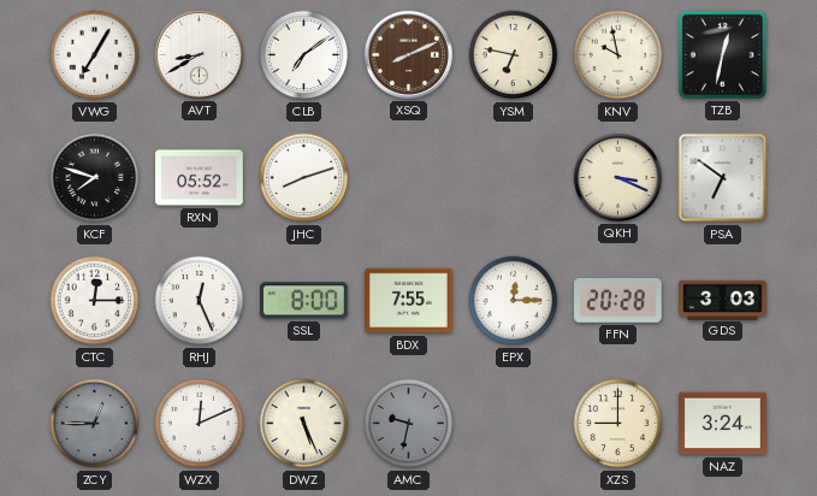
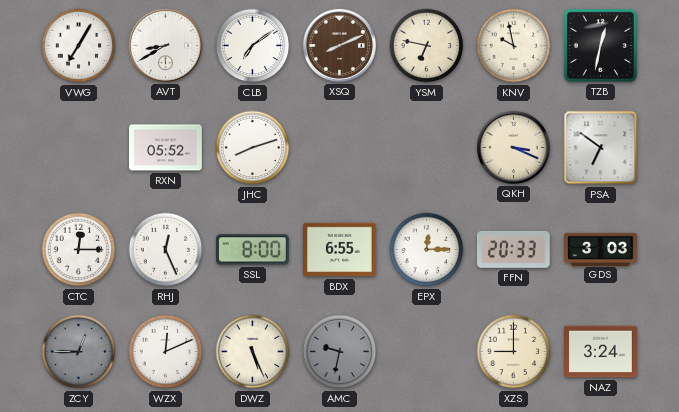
KCF: 7:48 -> none (95, 178)
BDX: 7:55 -> 6:55 (340, 250)
FFN: 20:28 -> 20:33 (513, 250)
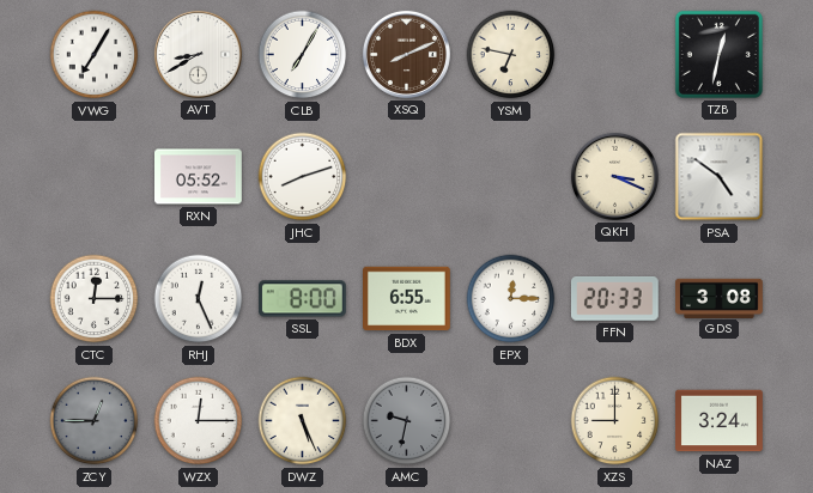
CLB: 7:09 -> 7:05 (303, 55)
KNV: 9:58 -> none (514, 46)
PSA: 6:51 -> 4:51 (720, 177)
GDS: 3:03 -> 3:08 (720, 298)
WZX: 12:11 -> 12:15 (199, 421)
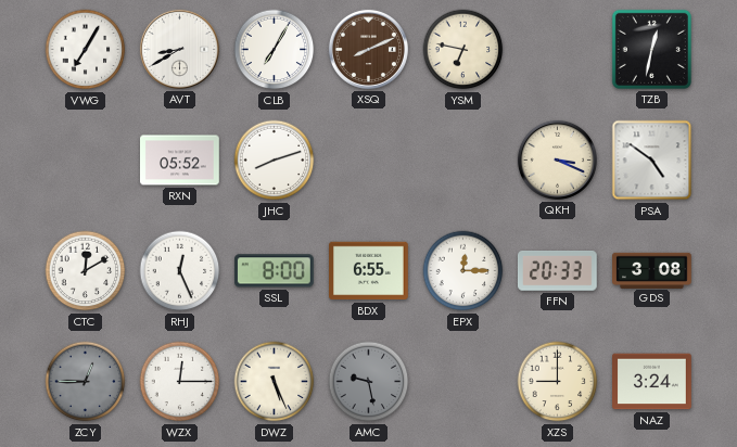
CTC: 12:15 -> 12:10 (86, 271)
AMC: 9:32 -> 9:28 (369, 382)
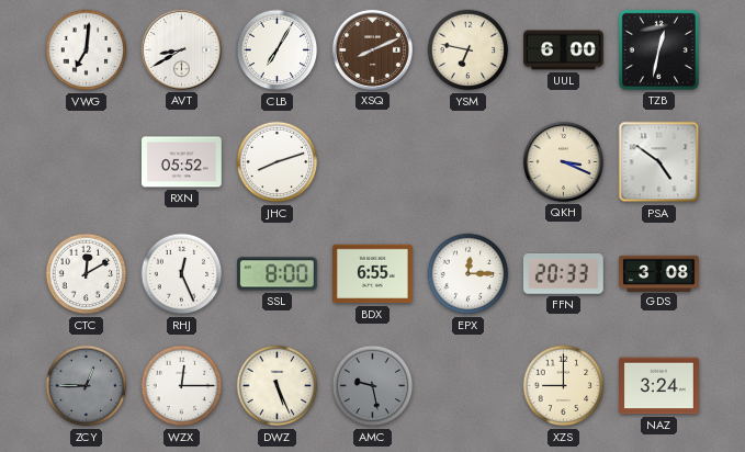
VWG: 7:05 -> 7:01 (87, 50)
UUL: none -> 6:00 (564, 50)
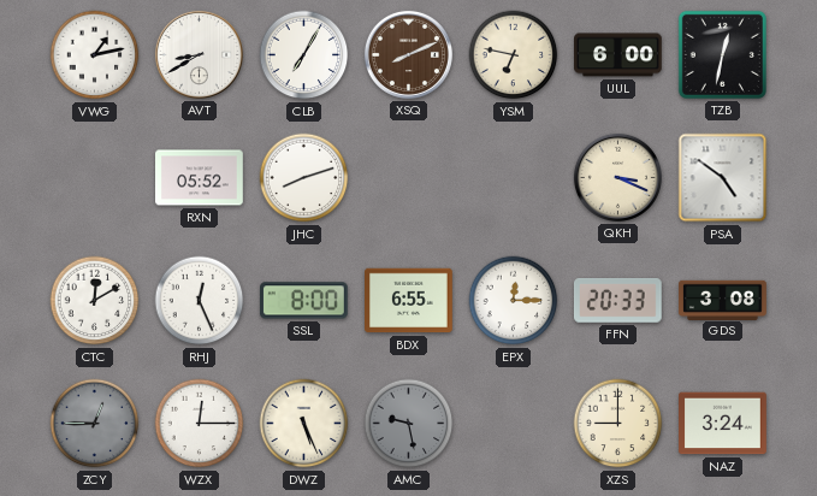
VWG: 7:01 -> 1:13 (95, 55)
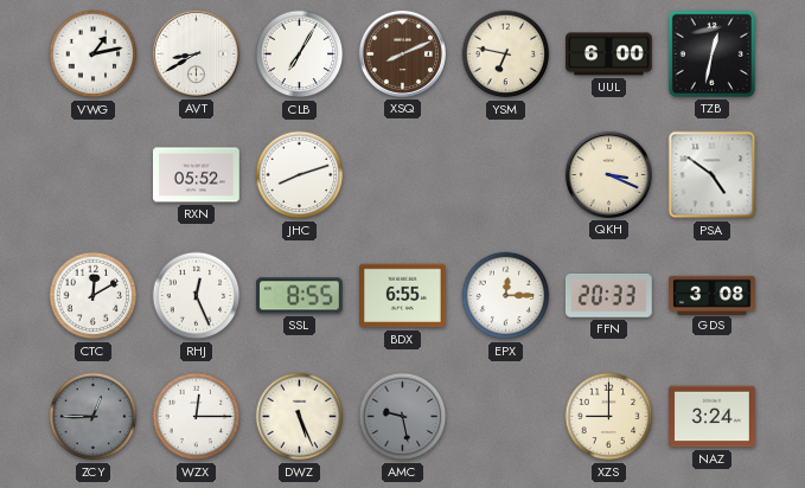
SSL: 8:00 -> 8:55 (299, 296)
